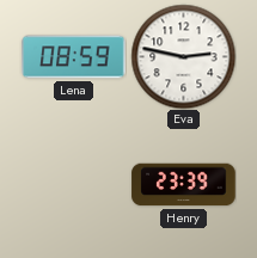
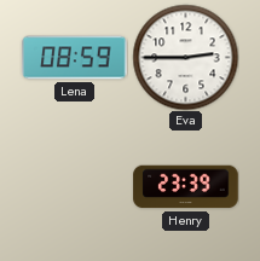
Eva: 2:47 -> 2:45 (185, 57)
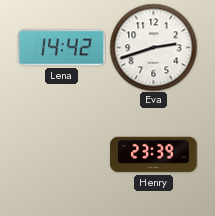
Lena: 08:59 -> 14:42 (62, 48)
Eva: 2:45 -> 2:42 (153, 47)
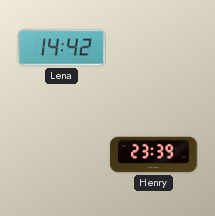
Eva: 2:42 -> none (153, 47)
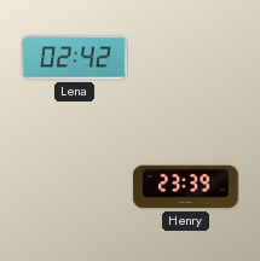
Lena: 14:42 -> 02:42 (75, 58)
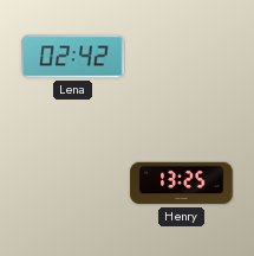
Henry: 23:39 -> 13:25 (182, 184)
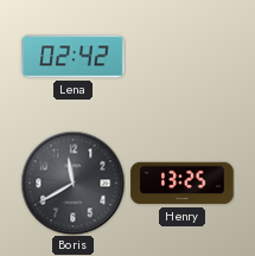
Boris: none -> 11:40 (72, 183)
